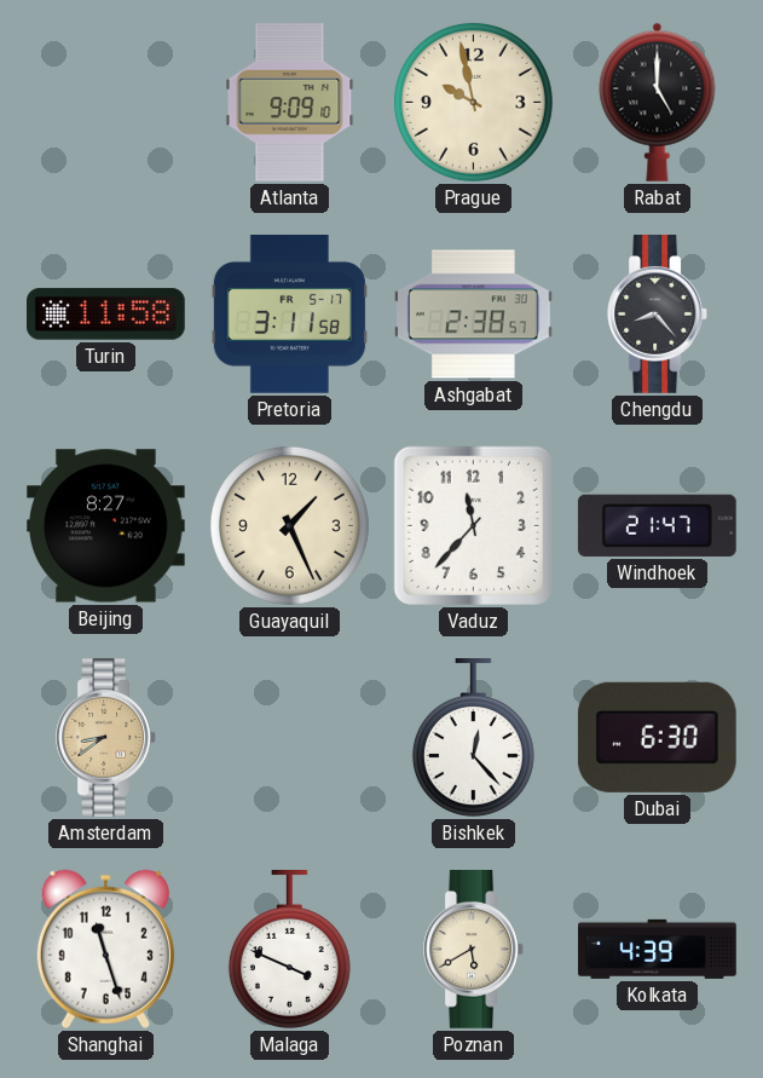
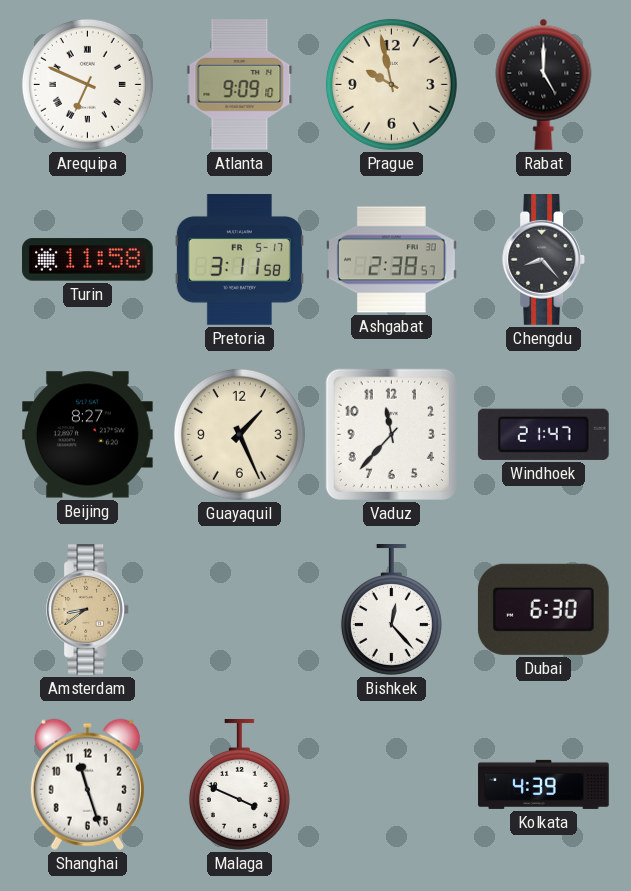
Arequipa: none -> 6:49 (87, 84)
Poznan: 5:40 -> none (473, 950)
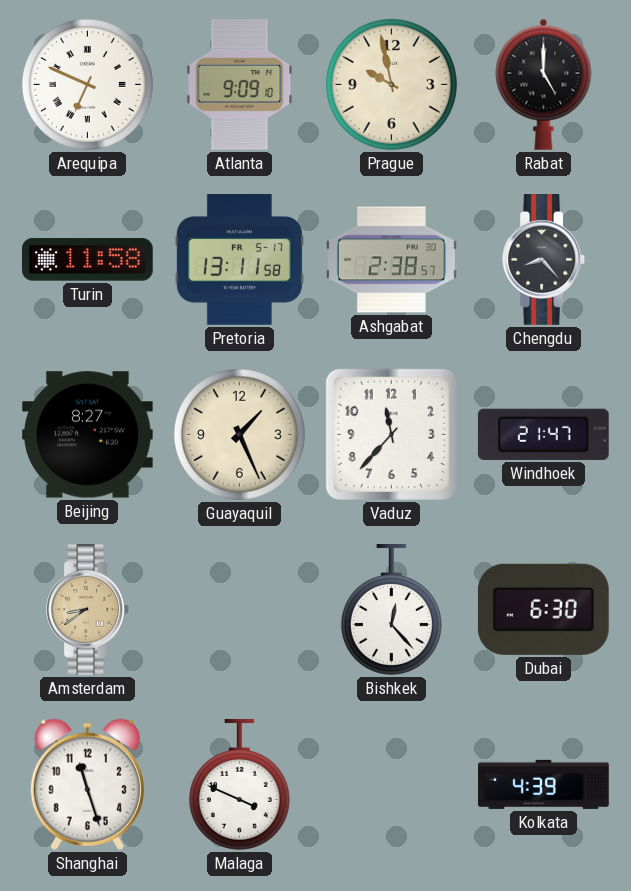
Pretoria: 3:11 -> 13:11 (239, 260)
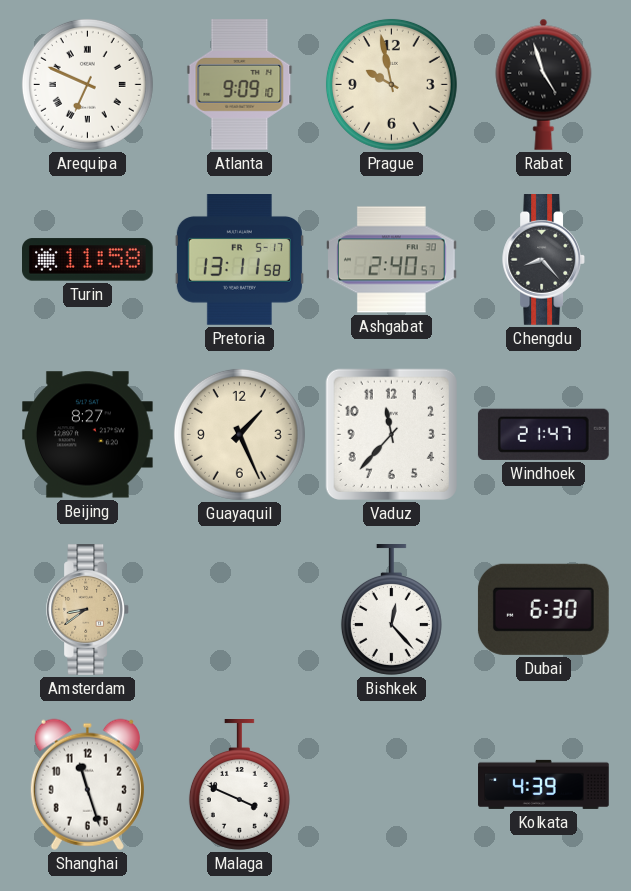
Rabat: 5:00 -> 4:57 (544, 84)
Ashgabat: 2:38 -> 2:40 (392, 260)
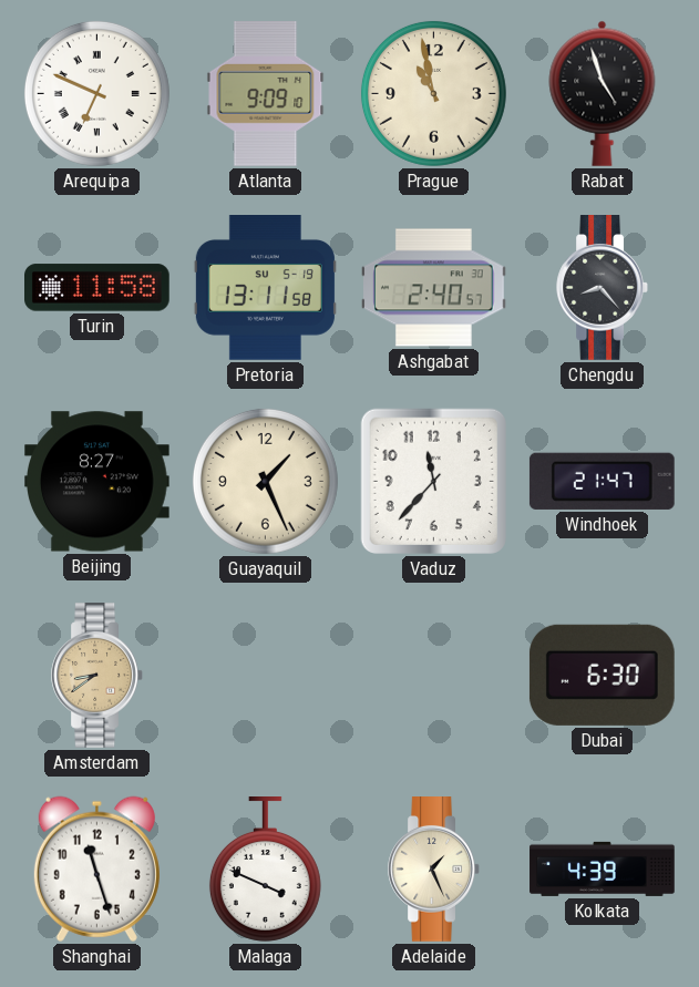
Prague: 9:58 -> 10:58 (433, 93)
Pretoria date: FR 5-17 -> SU 5-19 (265, 288)
Bishkek: 12:23 -> none (391, 610)
Adelaide: none -> 1:26 (433, 870)
